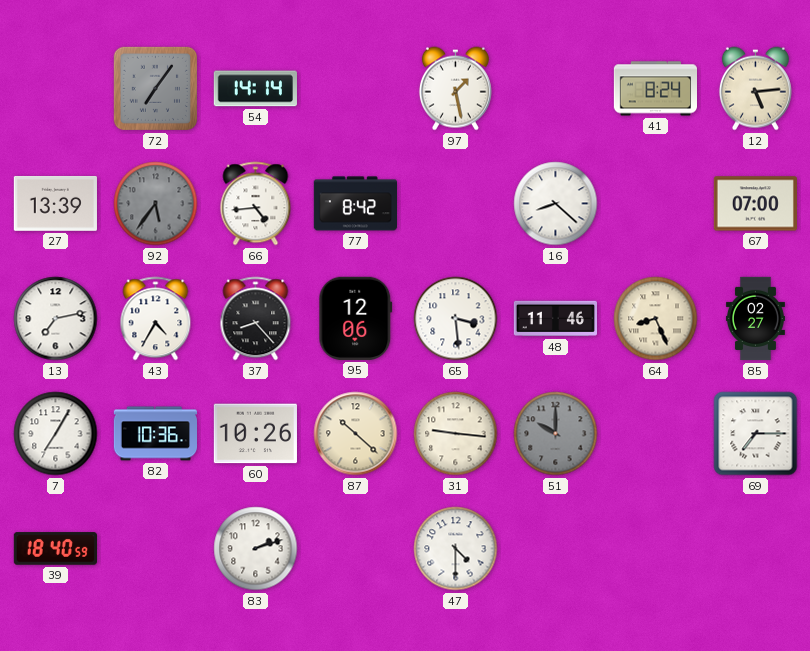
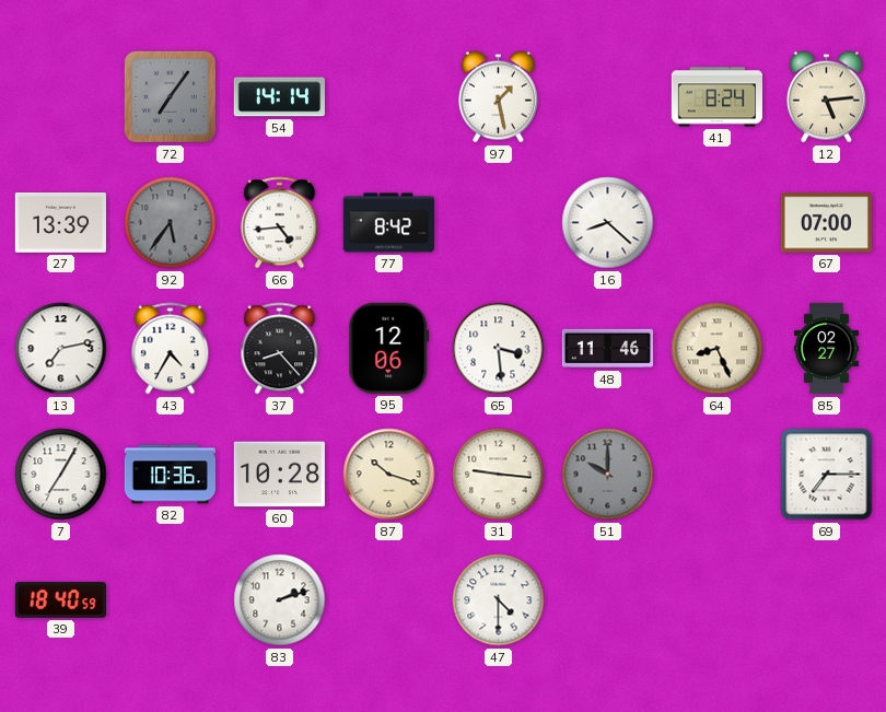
60: 10:26 -> 10:28 (279, 475)
87: 10:22 -> 10:18 (389, 475)
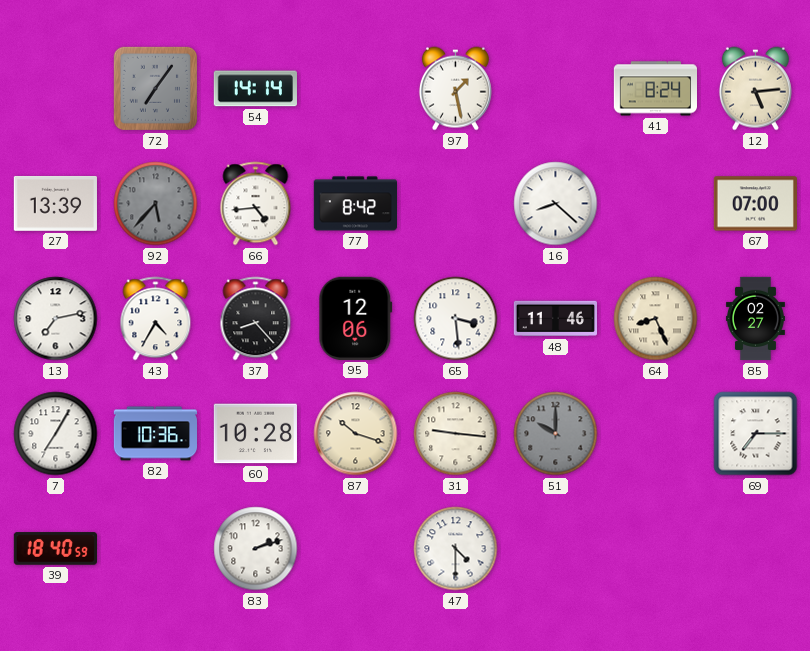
92: 5:36 -> 5:37 (156, 204)
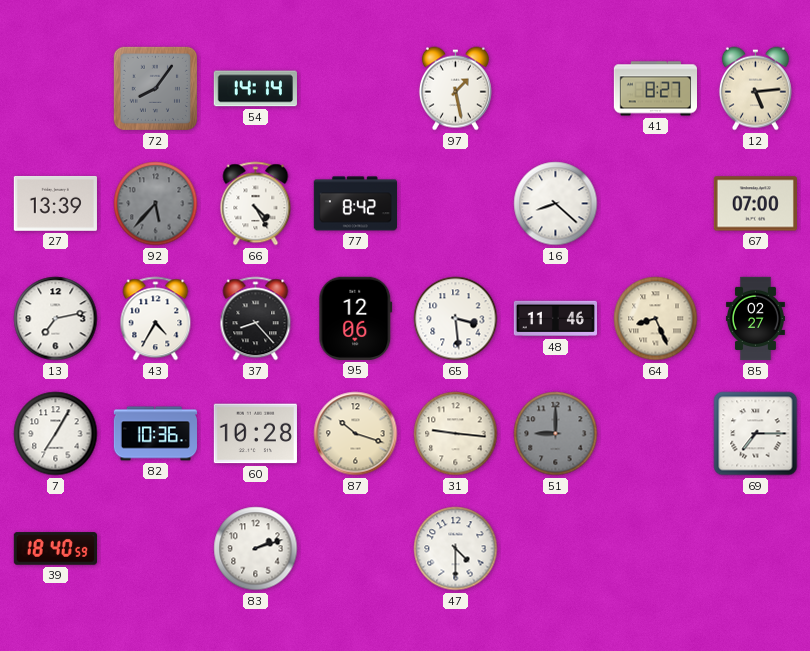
72: 7:06 -> 8:06 (155, 88)
41: 8:24 -> 8:27 (655, 89)
66: 4:44 -> 4:25 (256, 204)
51: 10:00 -> 9:00 (556, 434)
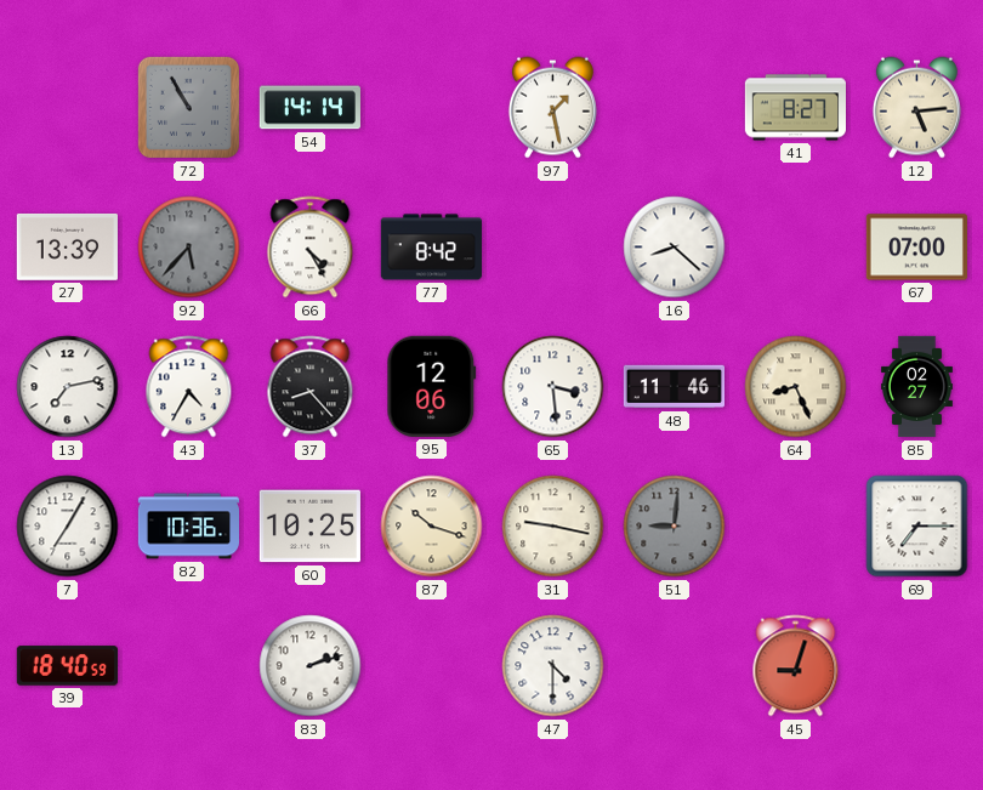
72: 8:06 -> 10:55 (188, 107)
60: 10:28 -> 10:25 (309, 527)
31: 9:16 -> 9:17 (553, 527)
51: 9:00 -> 9:01 (675, 527)
45: none -> 9:03 (796, 666)
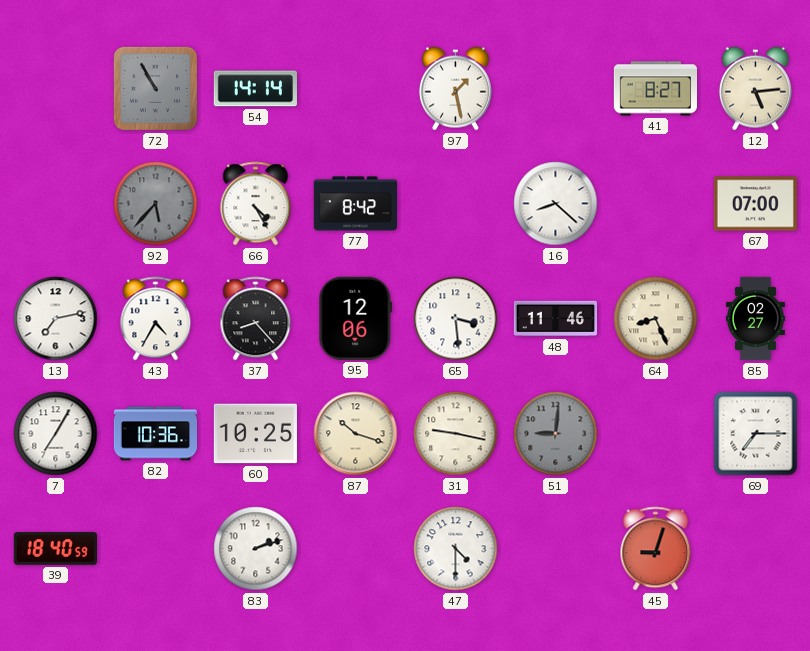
27: 13:39 -> none (67, 246)
